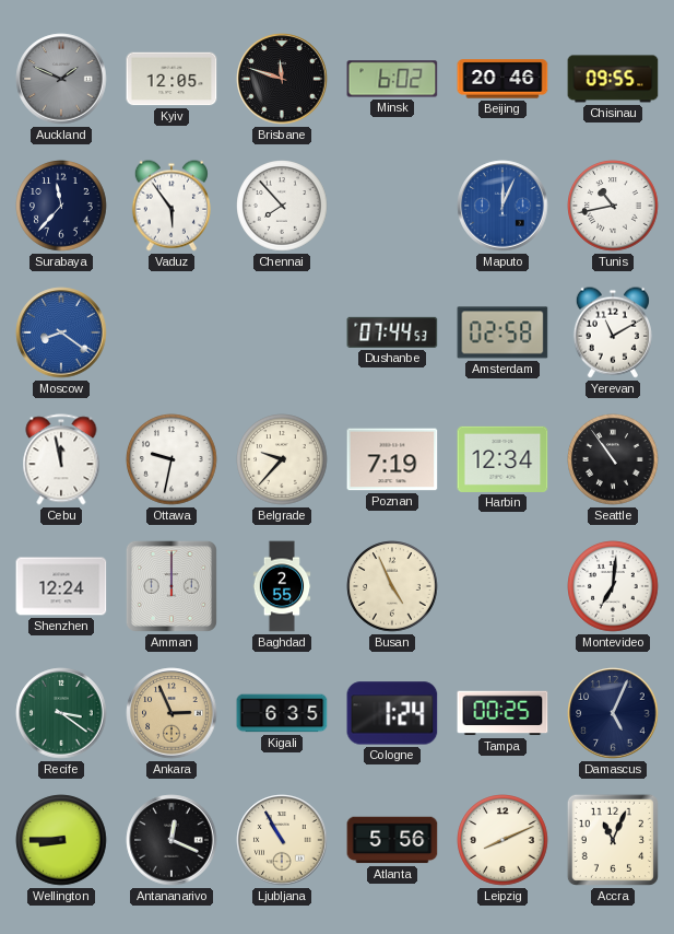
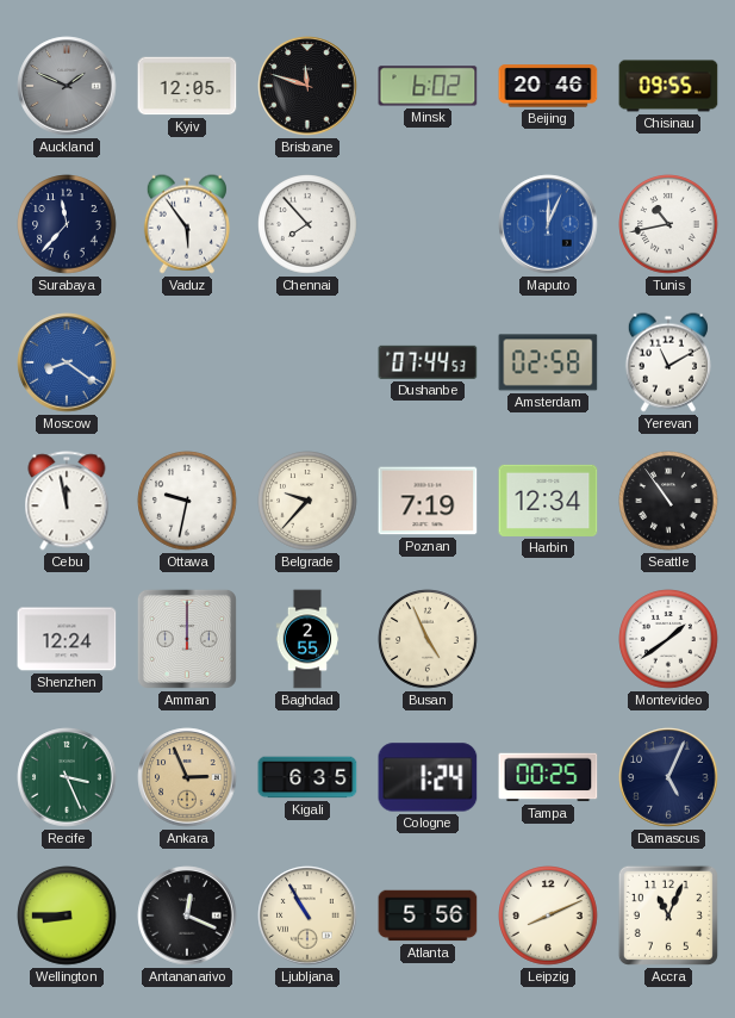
Montevideo: 7:01 -> 1:39 (668, 639)
Recife: 3:21 -> 3:26 (67, 777)
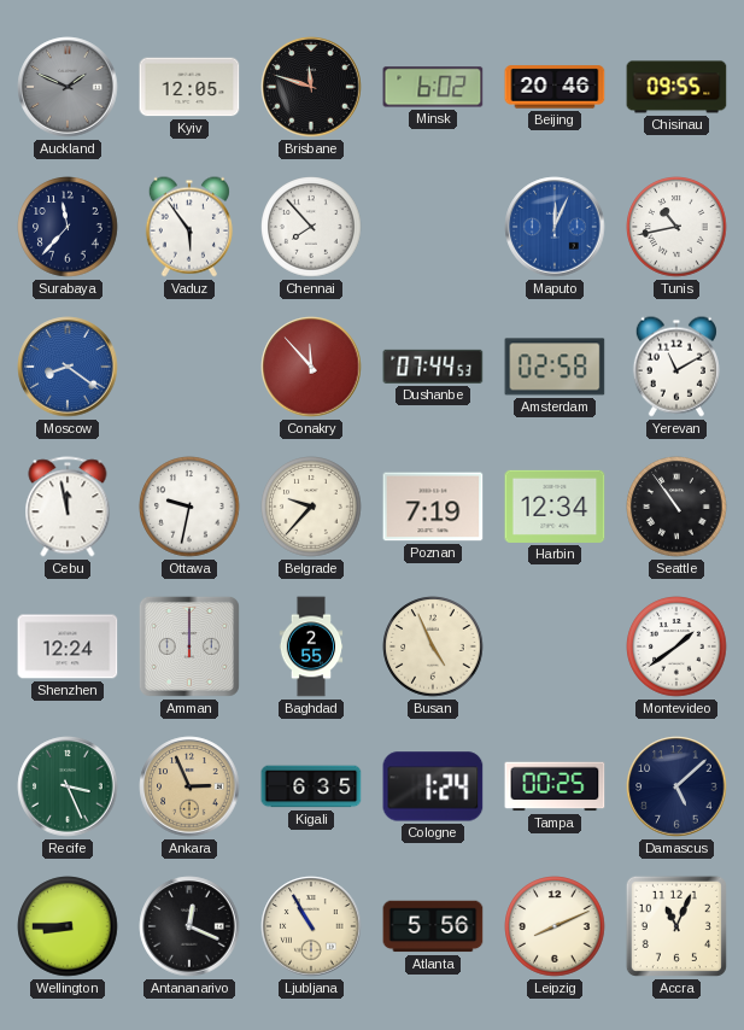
Conakry: none -> 11:53 (311, 367)
Damascus: 5:04 -> 5:08 (676, 786)
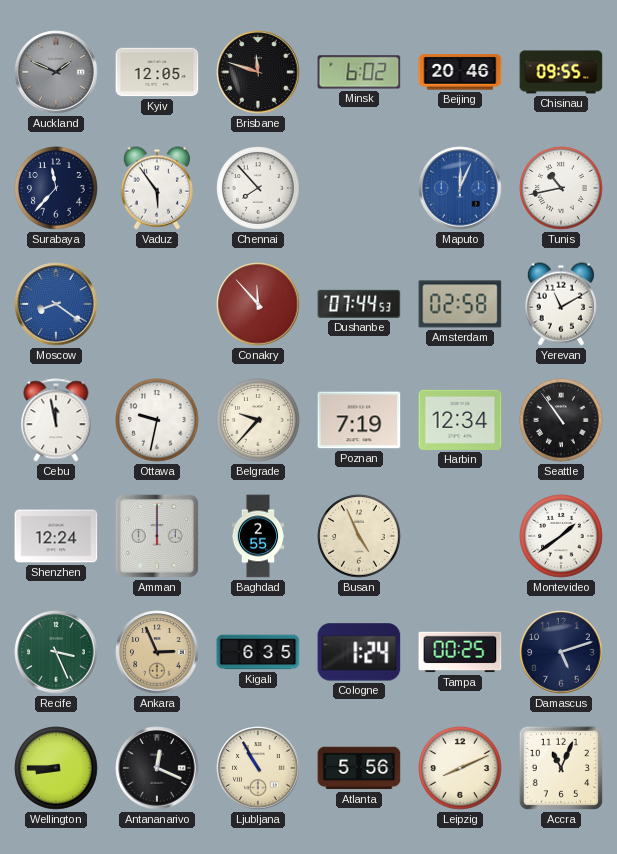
Damascus: 5:08 -> 5:12 (561, 652)
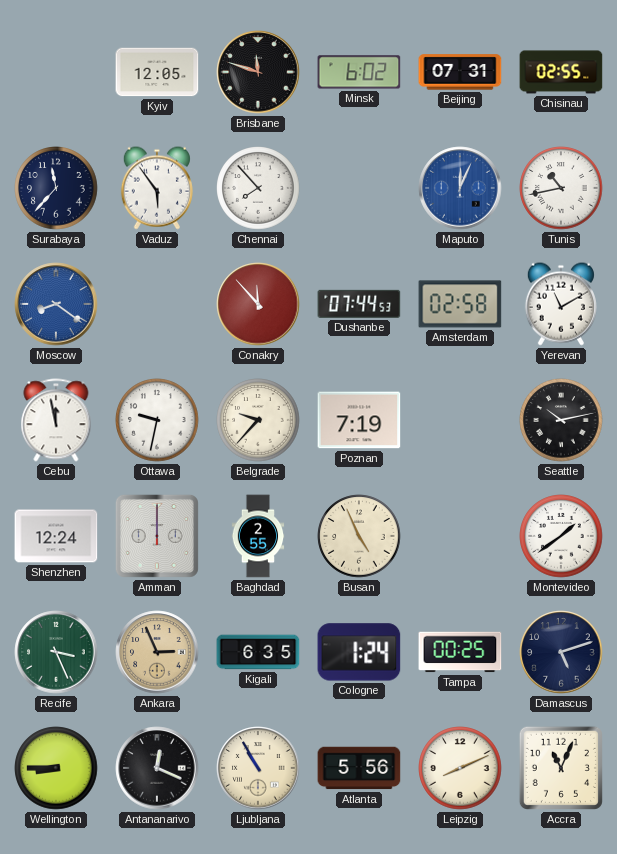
Auckland: 1:49 -> none (56, 72)
Beijing: 20:46 -> 07:31 (460, 72)
Chisinau: 09:55 -> 02:55 (561, 72)
Harbin: 12:34 -> none (460, 420)
Seattle: 10:54 -> 10:13 (561, 420)
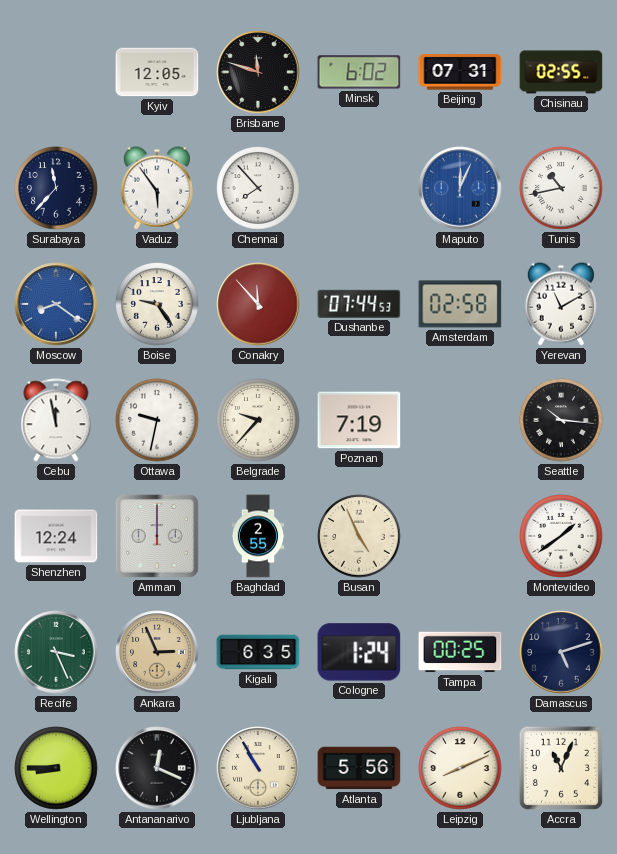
Boise: none -> 9:24 (157, 304)
Seattle: 10:13 -> 10:16 (561, 420)
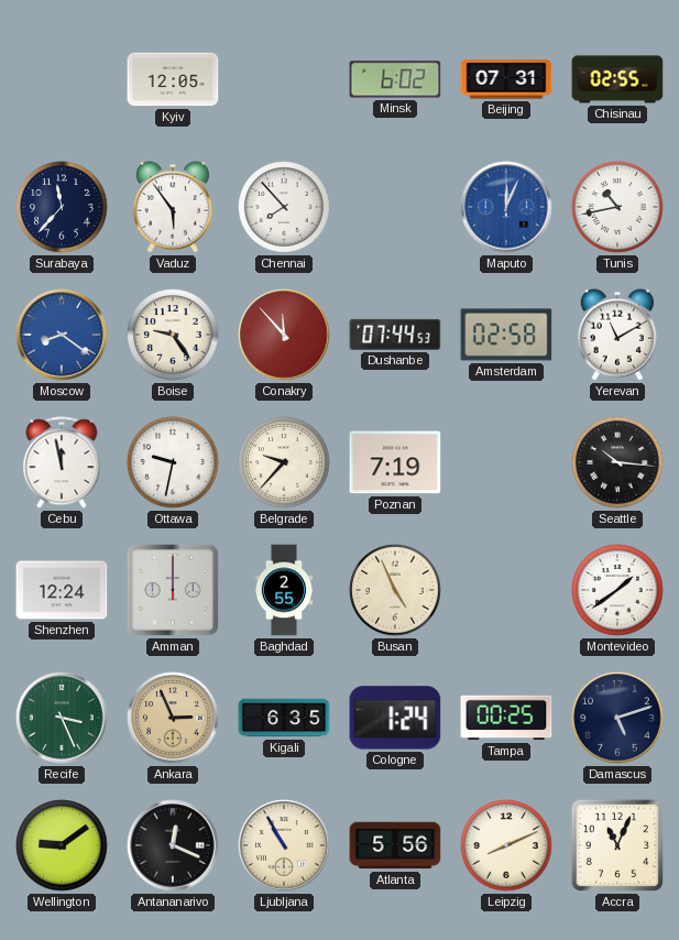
Brisbane: 11:48 -> none (258, 72)
Wellington: 8:45 -> 9:09 (62, 845)
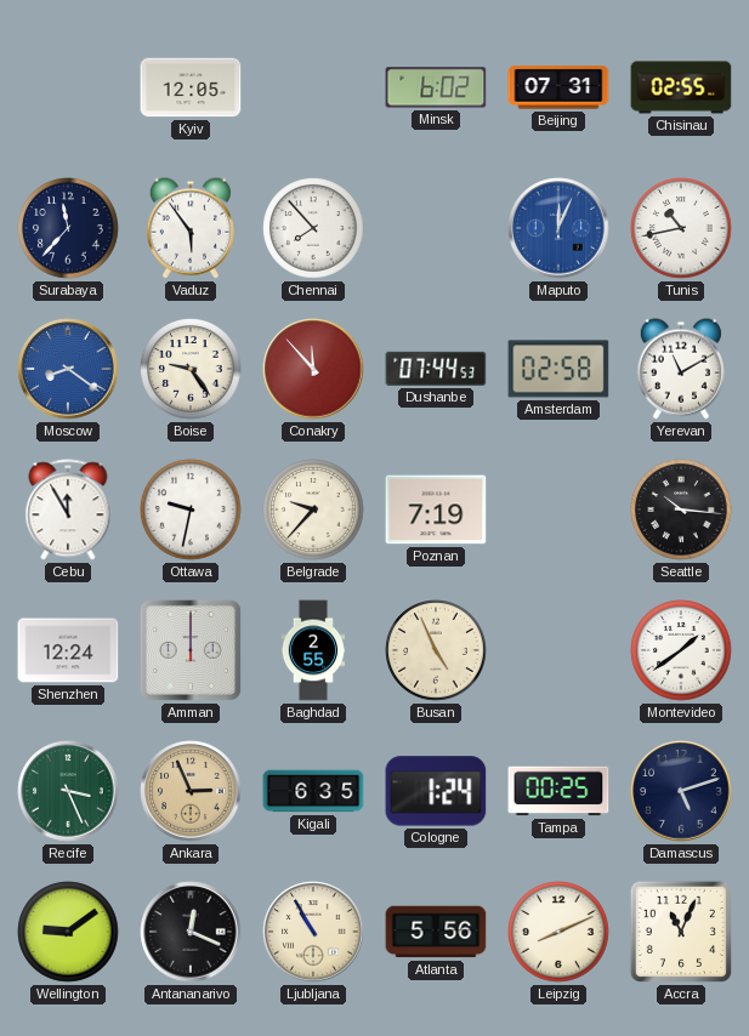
Cebu: 11:58 -> 11:55 (68, 510)
